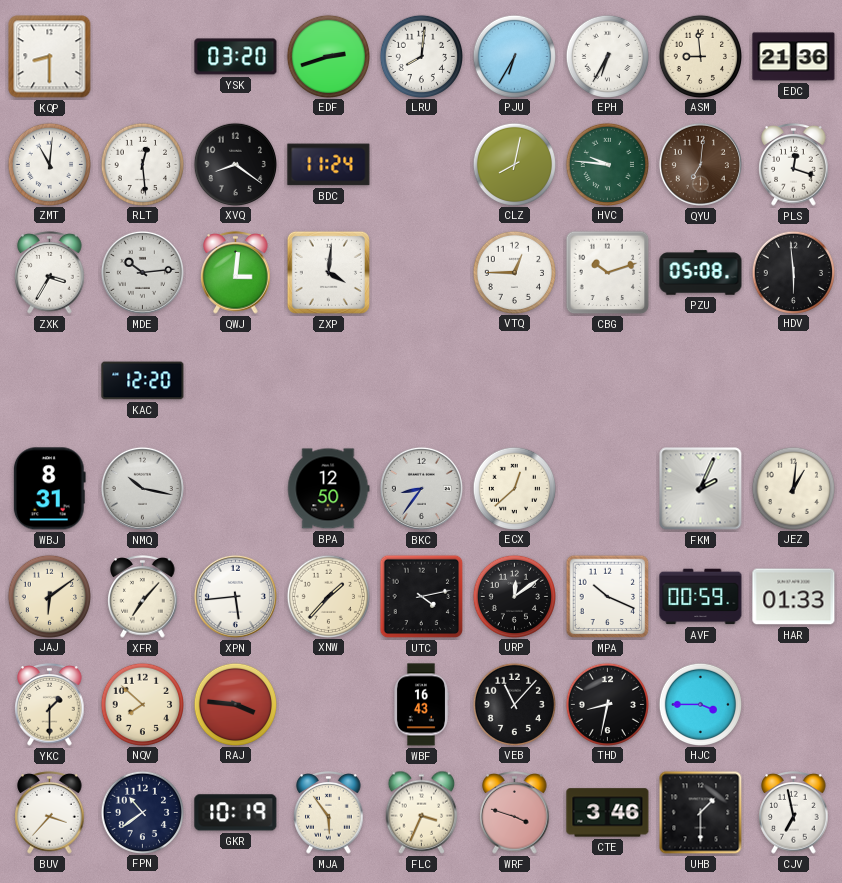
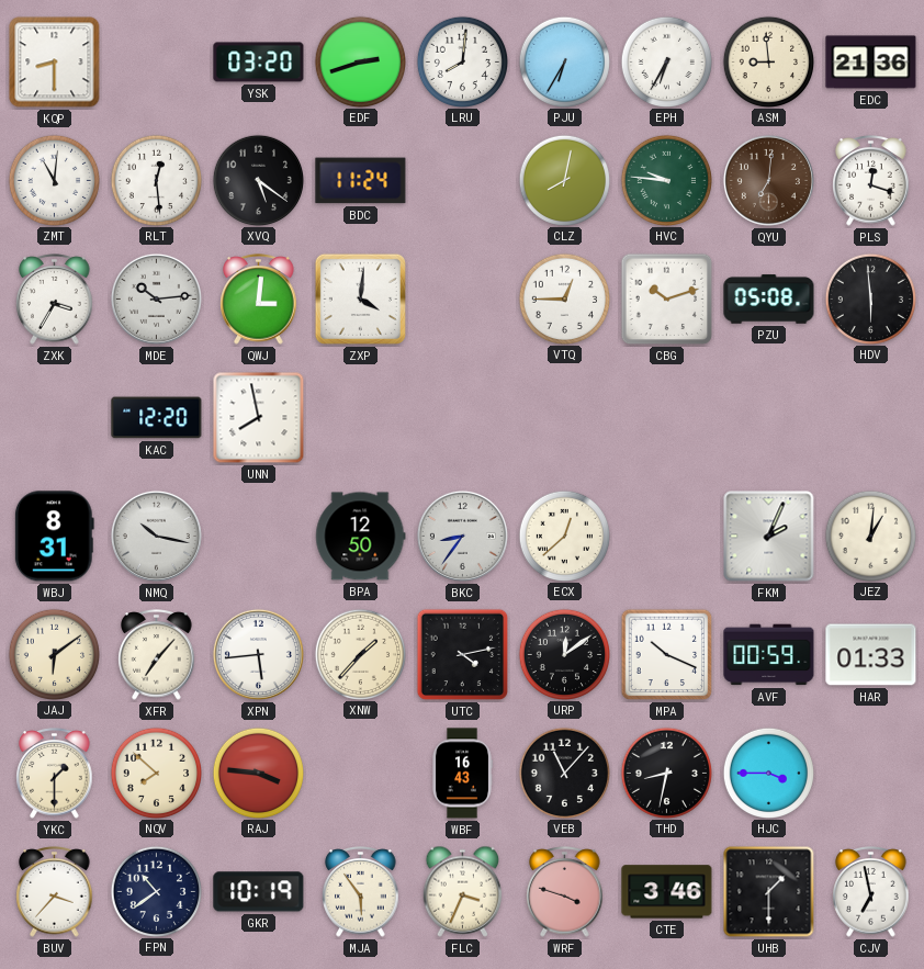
XVQ: 8:21 -> 5:21 (258, 180)
UNN: none -> 7:58 (259, 418)
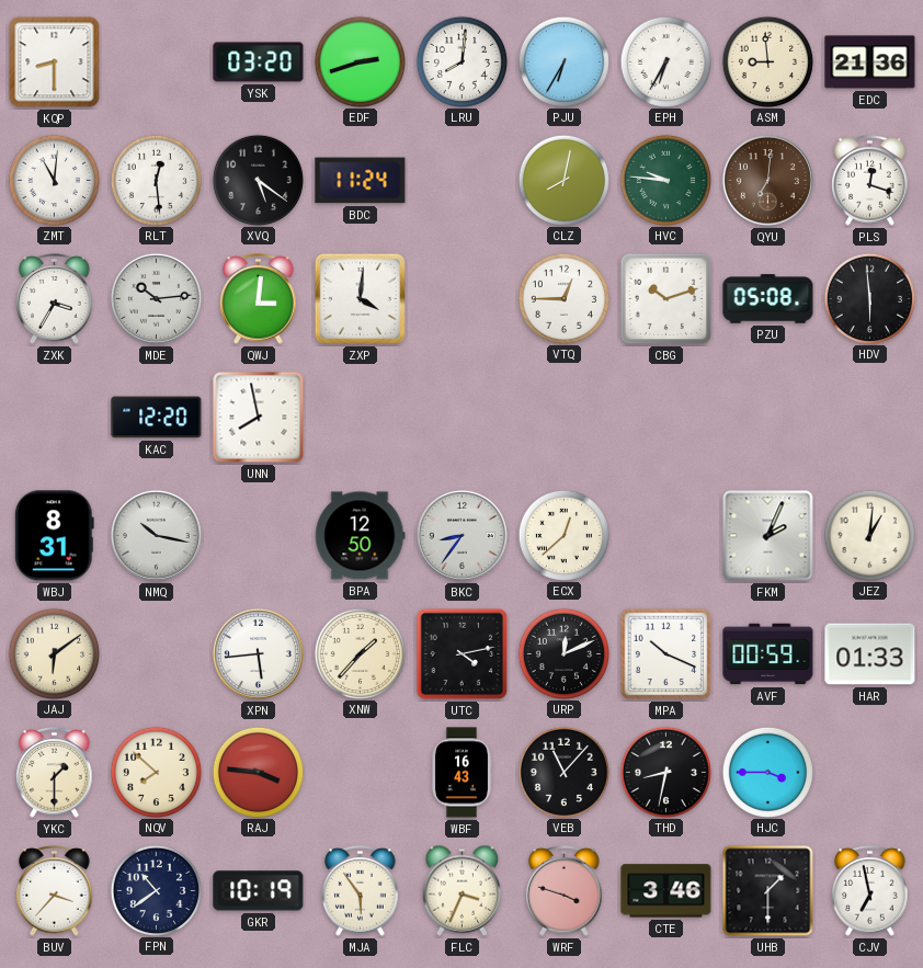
XFR: 7:07 -> none (157, 655)
URP: 12:09 -> 12:11 (563, 653)
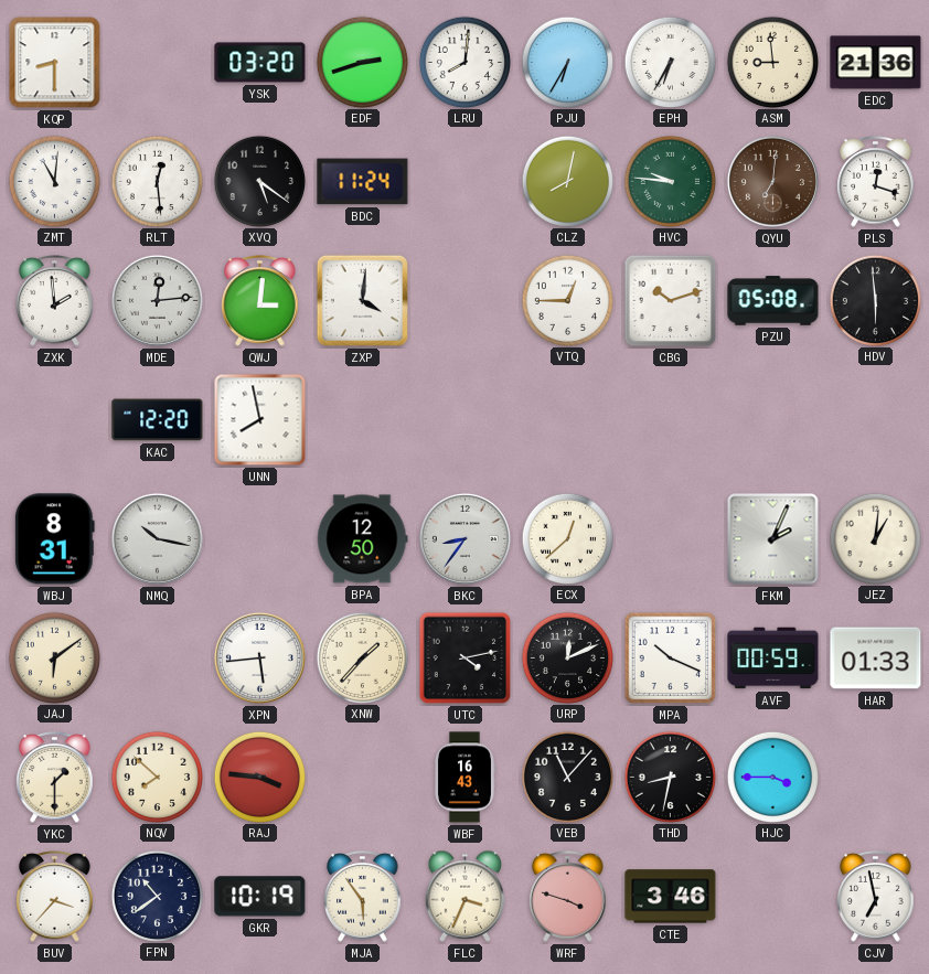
ZXK: 3:35 -> 1:59 (55, 301)
MDE: 10:14 -> 12:14 (157, 300)
UHB: 1:30 -> none (768, 891)
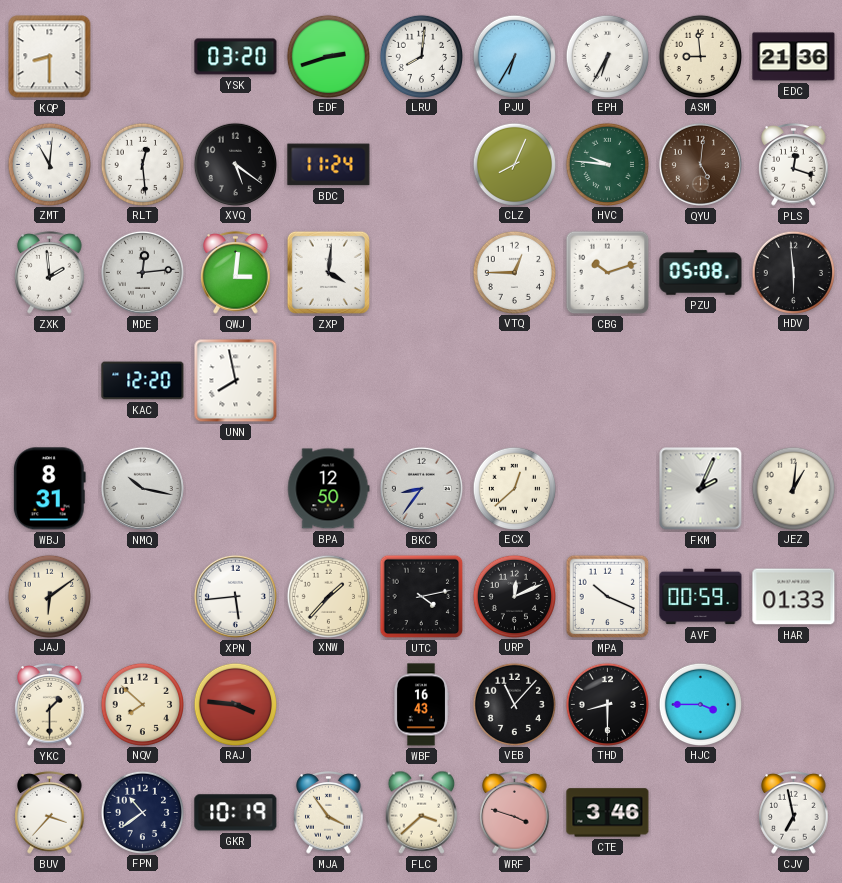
CLZ: 8:02 -> 8:04 (514, 164)
QYU: 7:01 -> 5:01 (700, 164)
THD: 8:32 -> 8:30 (607, 704)
MJA: 5:54 -> 3:54 (329, 813)
FLC: 3:34 -> 3:38 (422, 812)
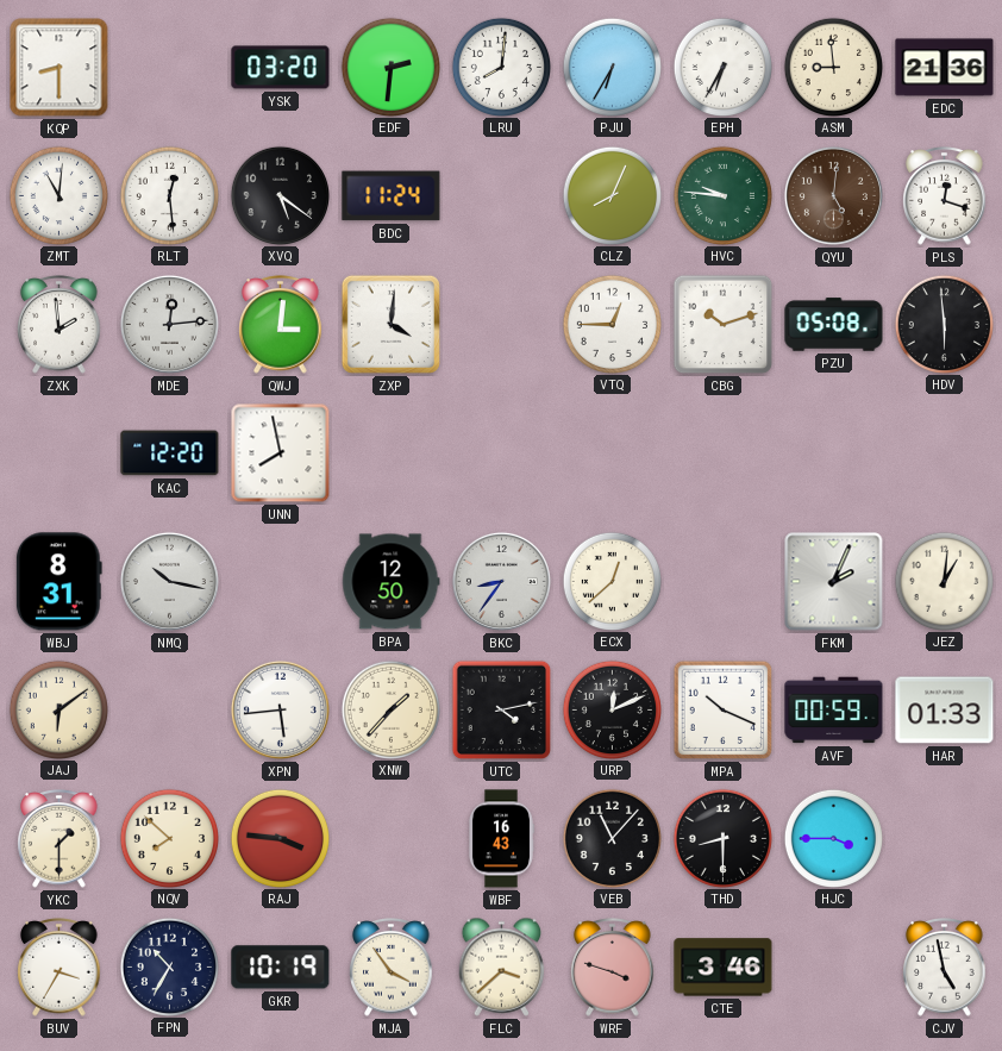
EDF: 2:42 -> 2:31 (390, 67)
BUV: 3:37 -> 3:35 (60, 968)
FPN: 10:39 -> 10:35 (169, 966)
CJV: 6:58 -> 4:58 (945, 968)
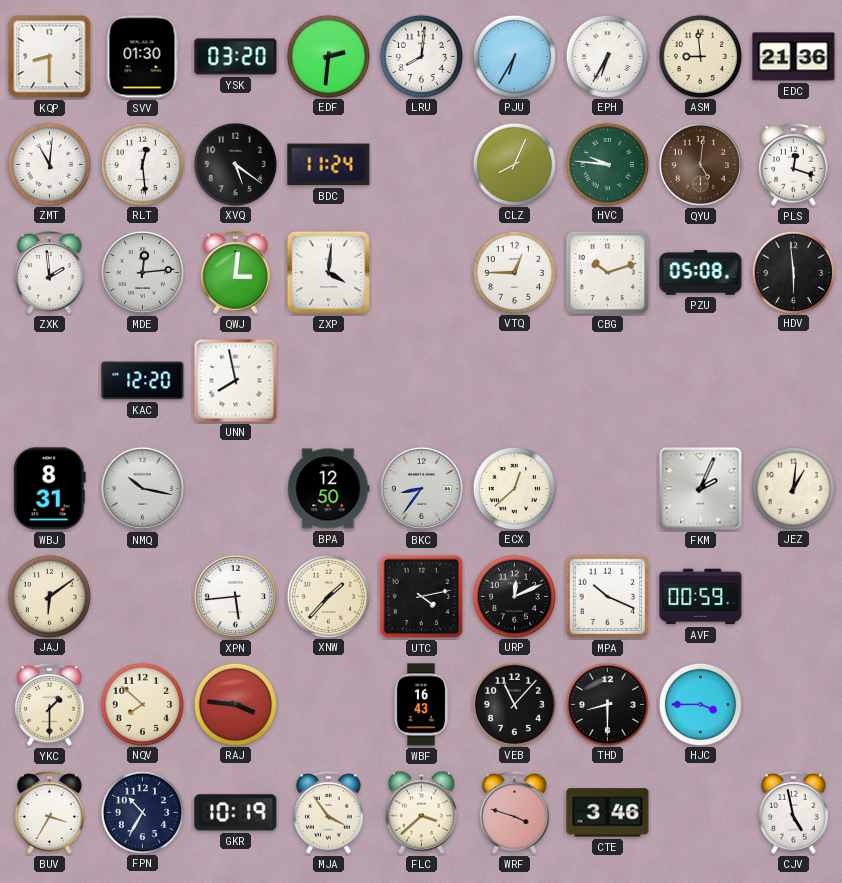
SVV: none -> 01:30 (143, 57)
HAR: 01:33 -> none (945, 711)
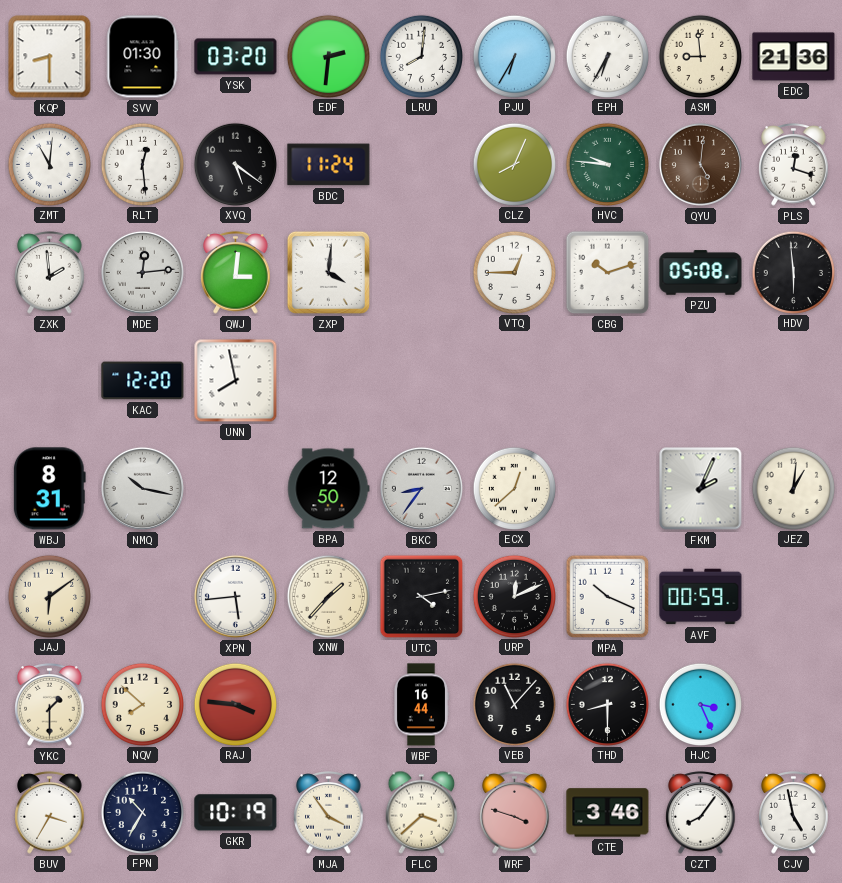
WBF: 16:43 -> 16:44 (422, 705)
HJC: 3:45 -> 3:26 (700, 704)
CZT: none -> 8:06 (701, 813)
